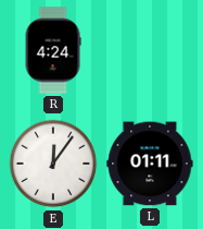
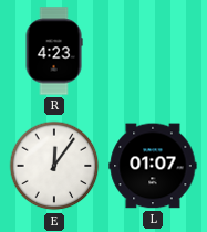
R: 4:24 -> 4:23 (54, 51)
L: 01:11 -> 01:07 (153, 166)
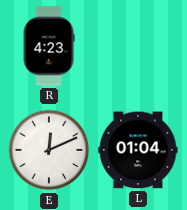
E: 12:06 -> 12:11 (49, 150)
L: 01:07 -> 01:04 (138, 150)
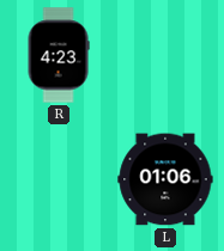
E: 12:11 -> none (49, 150)
L: 01:04 -> 01:06 (165, 179)
